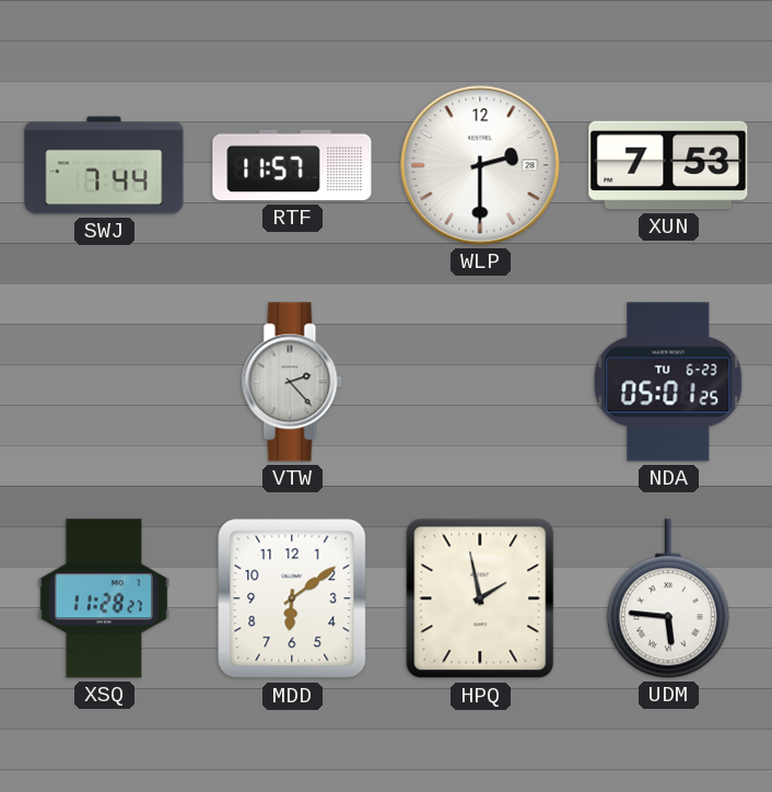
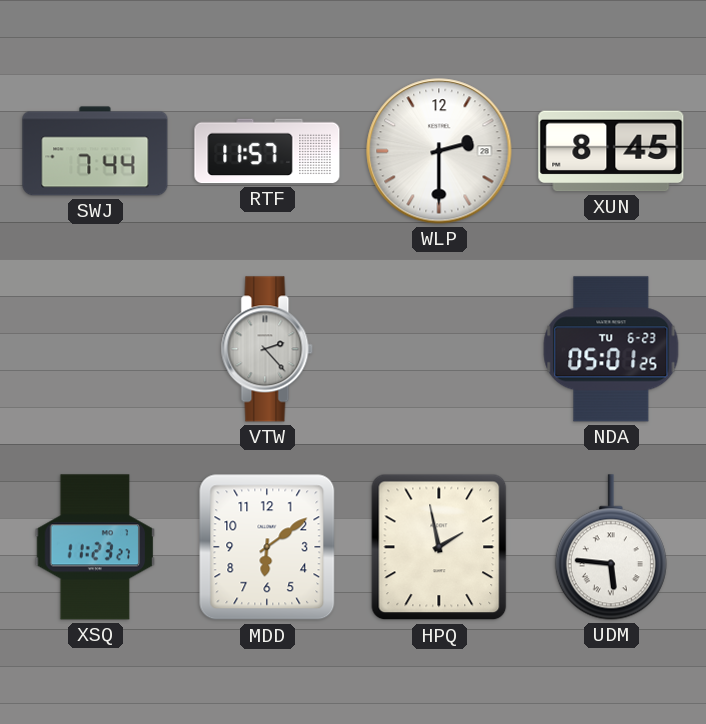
XUN: 7:53 -> 8:45 (611, 151)
XSQ: 11:28 -> 11:23 (95, 547)
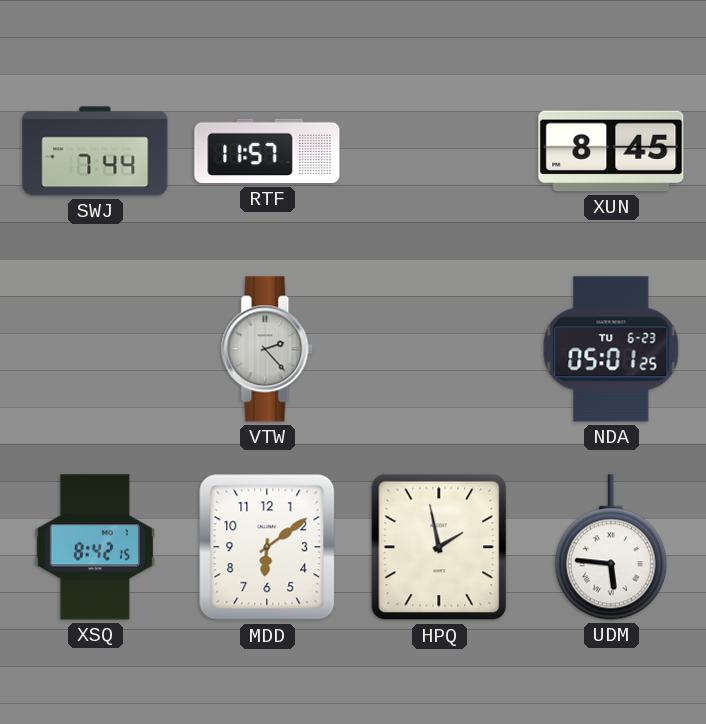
WLP: 2:30 -> none (439, 151)
XSQ: 11:23 -> 8:42 (95, 547)
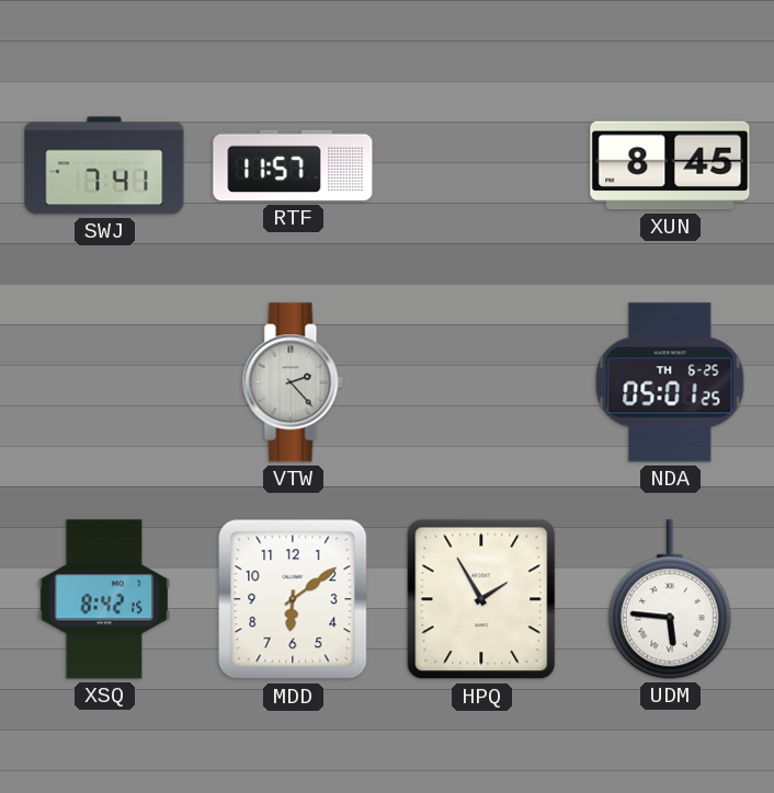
SWJ: 7:44 -> 7:41 (104, 165)
NDA date: TU 6-23 -> TH 6-25 (670, 382)
HPQ: 1:58 -> 1:55 (481, 599)
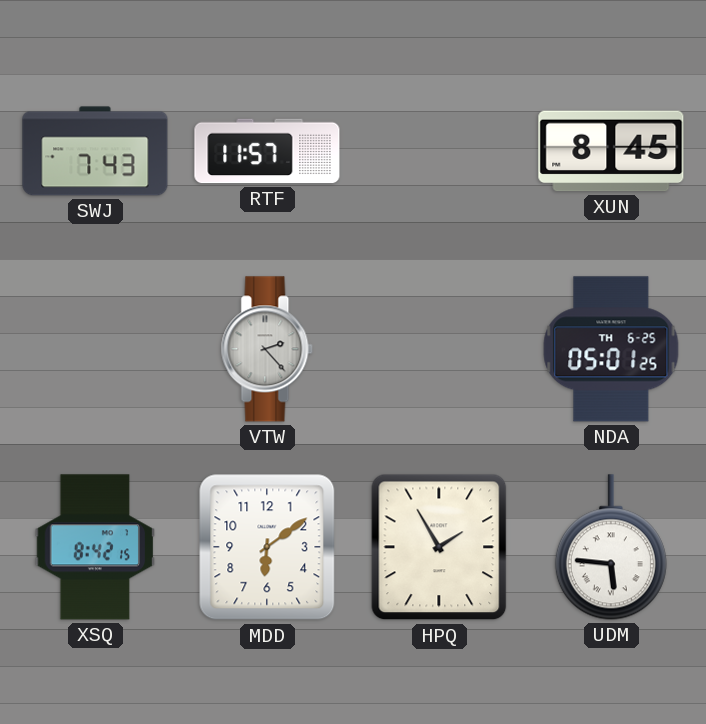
SWJ: 7:41 -> 7:43 (95, 151)
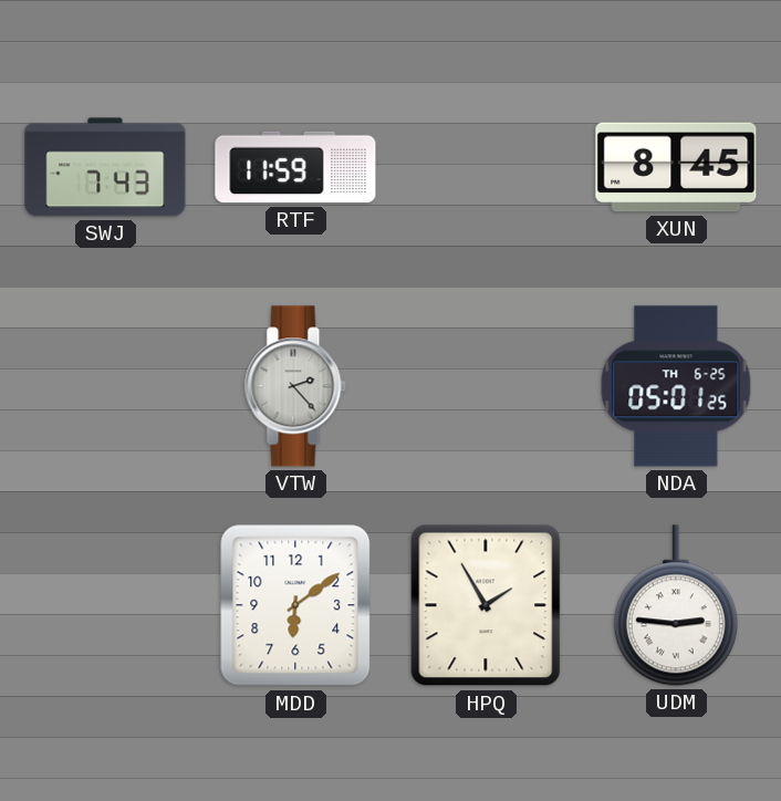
RTF: 11:57 -> 11:59 (295, 167)
XSQ: 8:42 -> none (95, 547)
UDM: 5:46 -> 2:46 (676, 605)
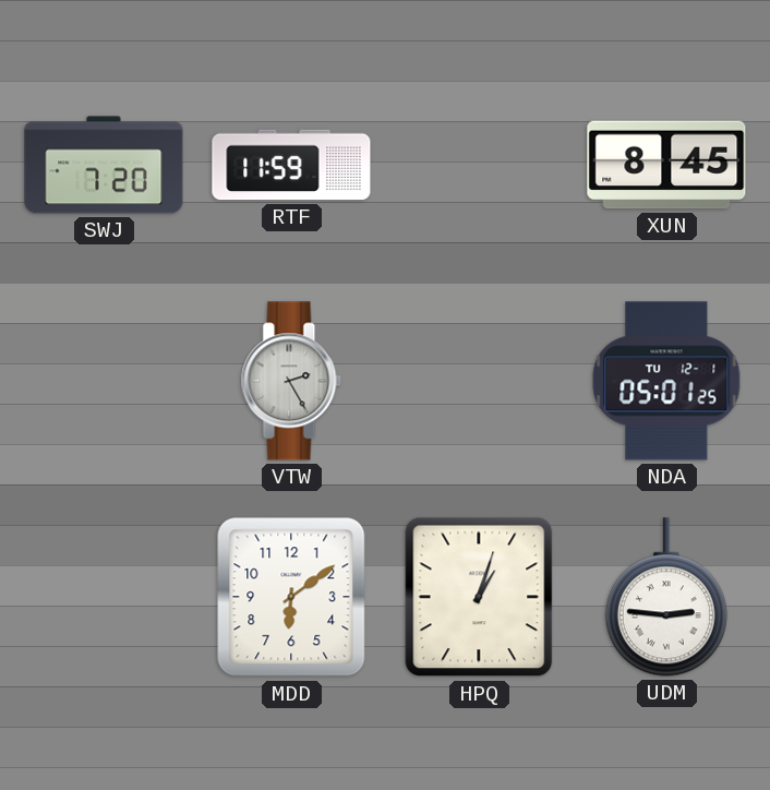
SWJ: 7:43 -> 7:20 (104, 165)
VTW: 2:23 -> 2:25 (291, 381)
NDA date: TH 6-25 -> TU 12-1 (666, 381)
HPQ: 1:55 -> 1:03 (479, 597)
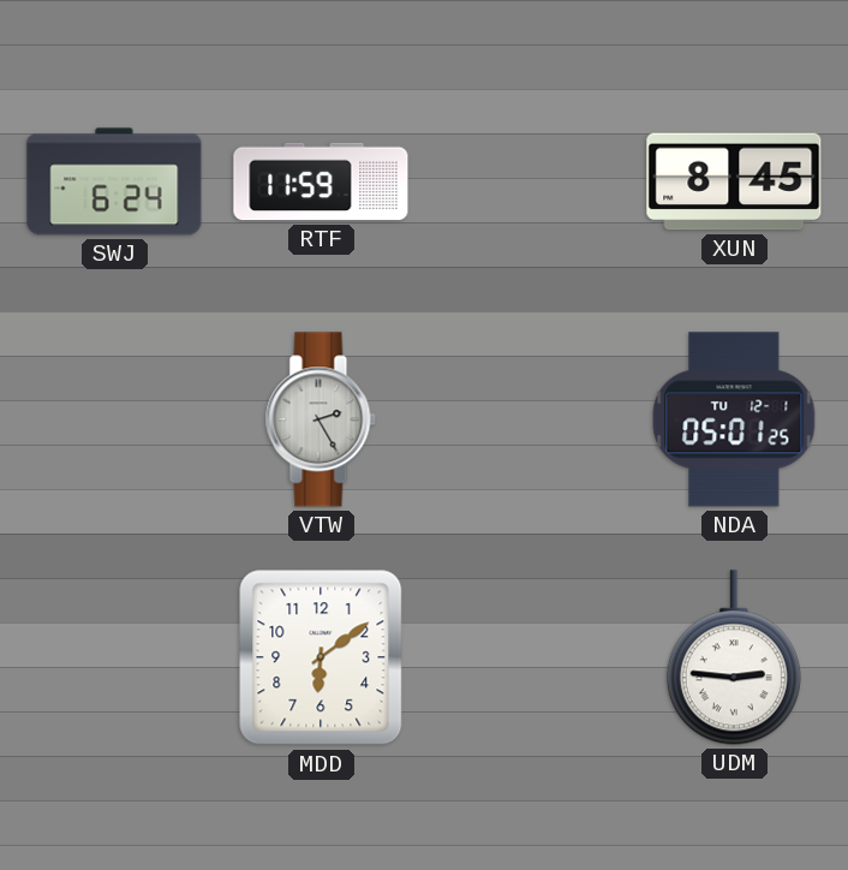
SWJ: 7:20 -> 6:24 (114, 181)
HPQ: 1:03 -> none (479, 597)
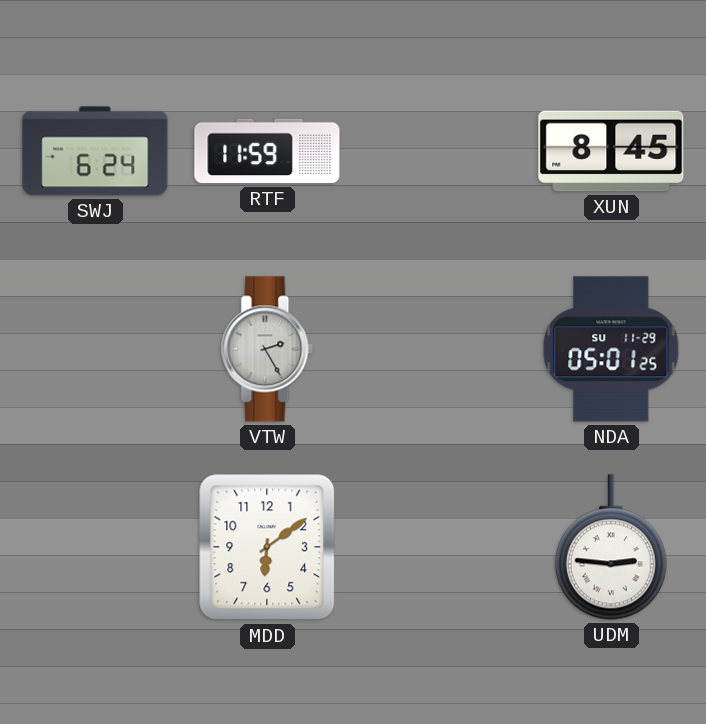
NDA date: TU 12-1 -> SU 11-29 (611, 349)
